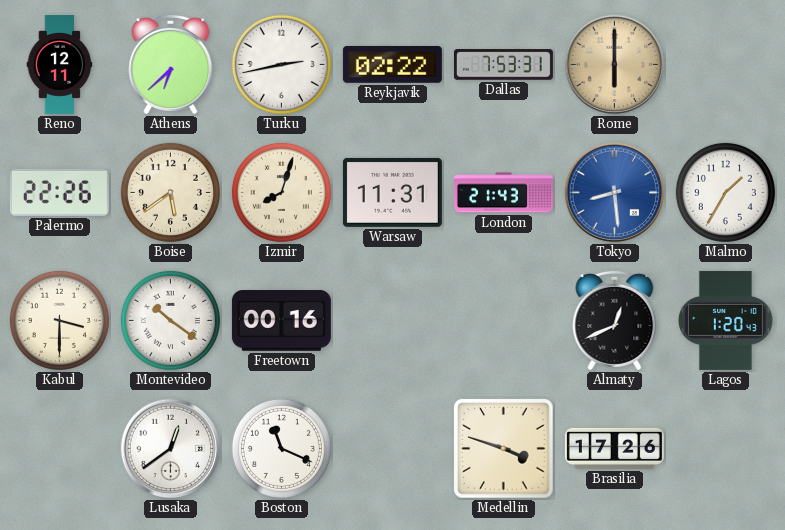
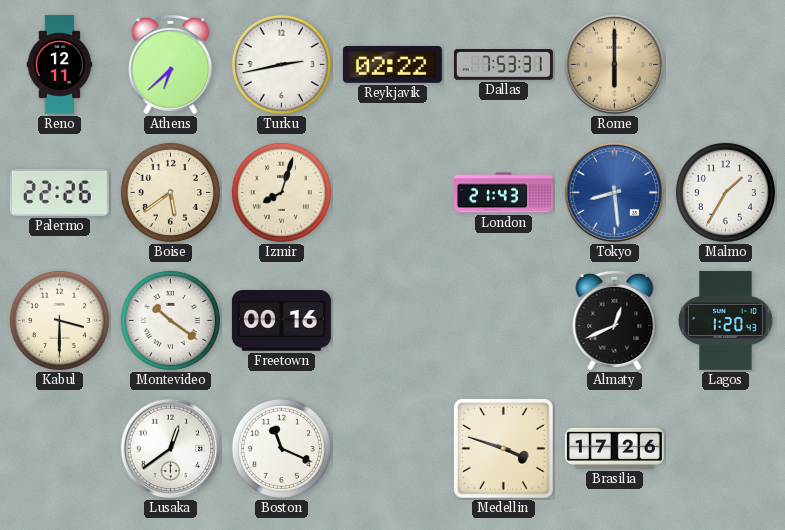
Warsaw: 11:31 -> none (392, 192)
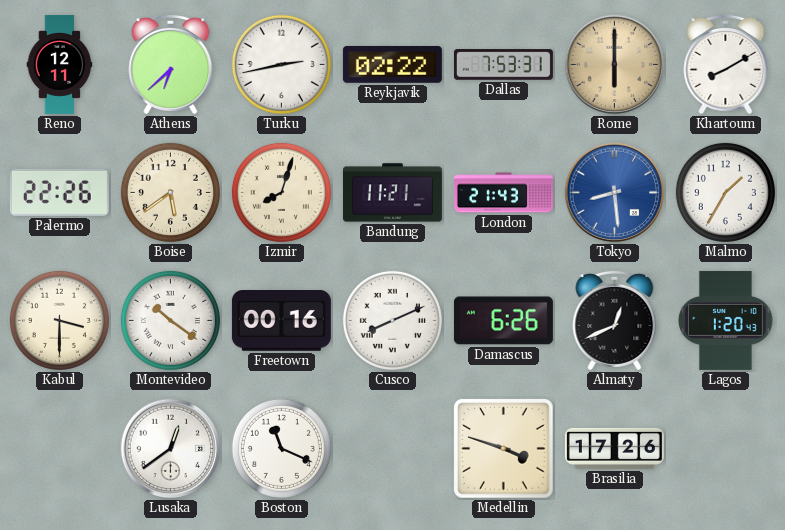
Khartoum: none -> 8:10 (726, 64)
Bandung: none -> 11:21 (392, 193)
Cusco: none -> 8:11 (392, 320)
Damascus: none -> 6:26 (503, 321)
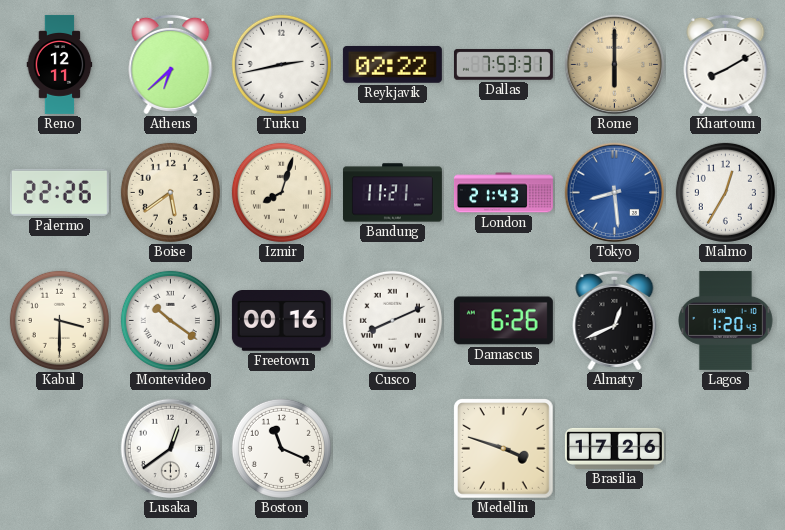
Malmo: 1:35 -> 12:35 (725, 192)
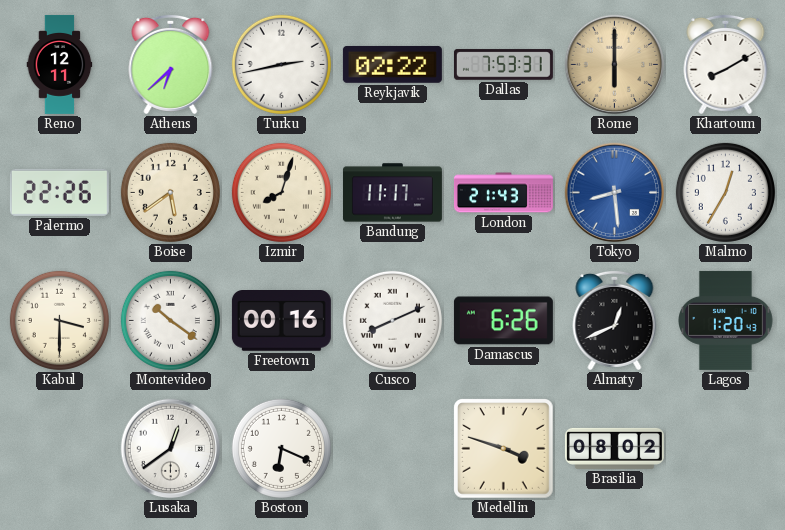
Bandung: 11:21 -> 11:17 (392, 193)
Boston: 11:19 -> 6:19 (281, 448)
Brasilia: 17:26 -> 08:02 (614, 448)
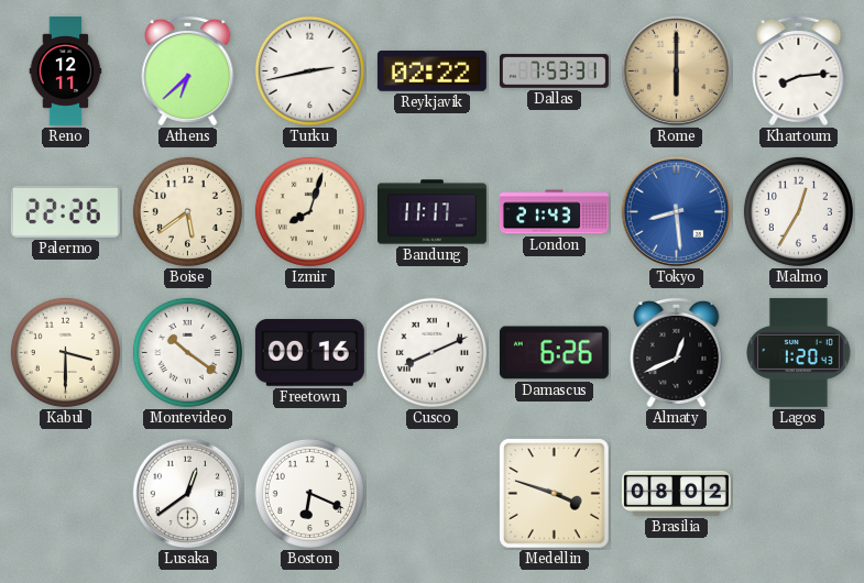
Khartoum: 8:10 -> 8:14 (799, 70)
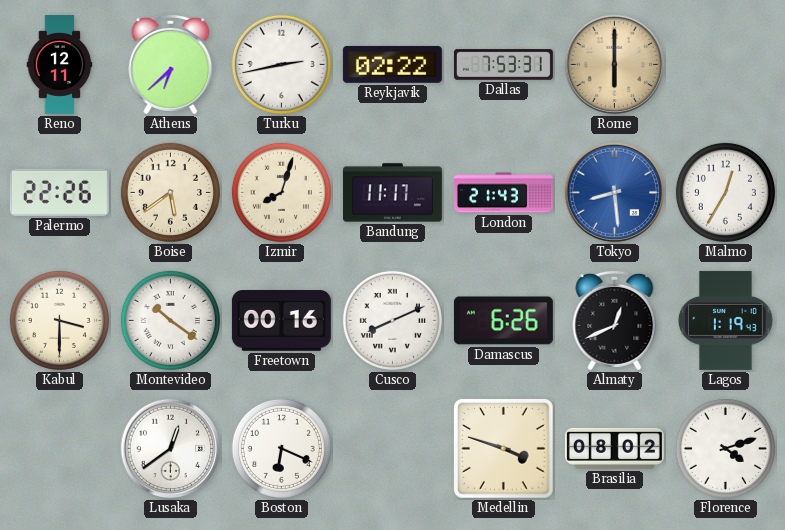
Khartoum: 8:14 -> none (799, 70)
Lagos: 1:20 -> 1:19 (726, 320)
Florence: none -> 4:12 (725, 448)
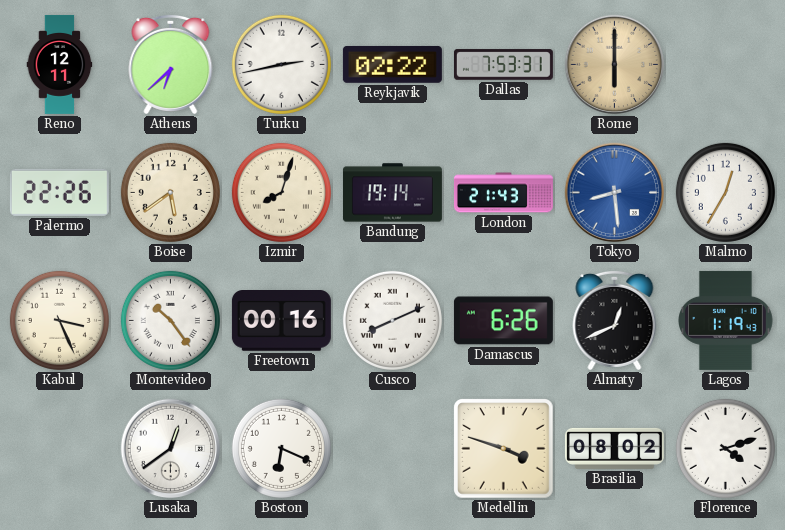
Bandung: 11:17 -> 19:14 (392, 193)
Kabul: 3:30 -> 3:26 (59, 320)
Montevideo: 10:21 -> 10:24 (170, 320)
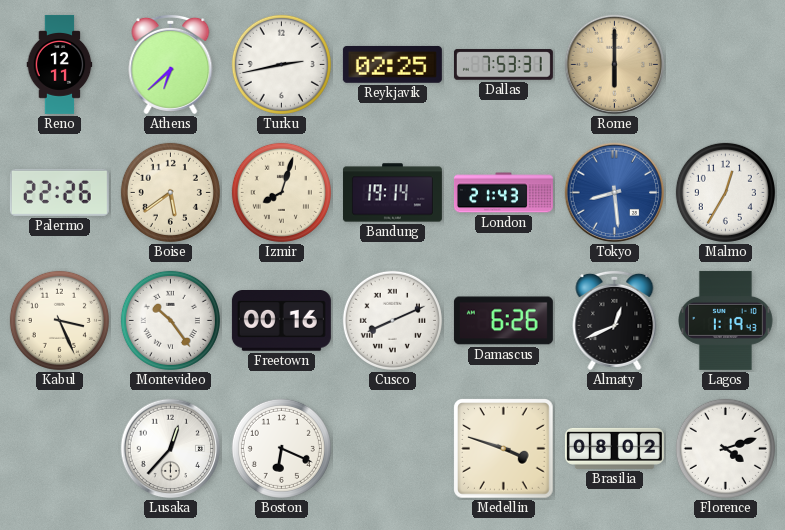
Reykjavik: 02:22 -> 02:25 (392, 64)
Lusaka: 12:39 -> 12:37 (171, 449)
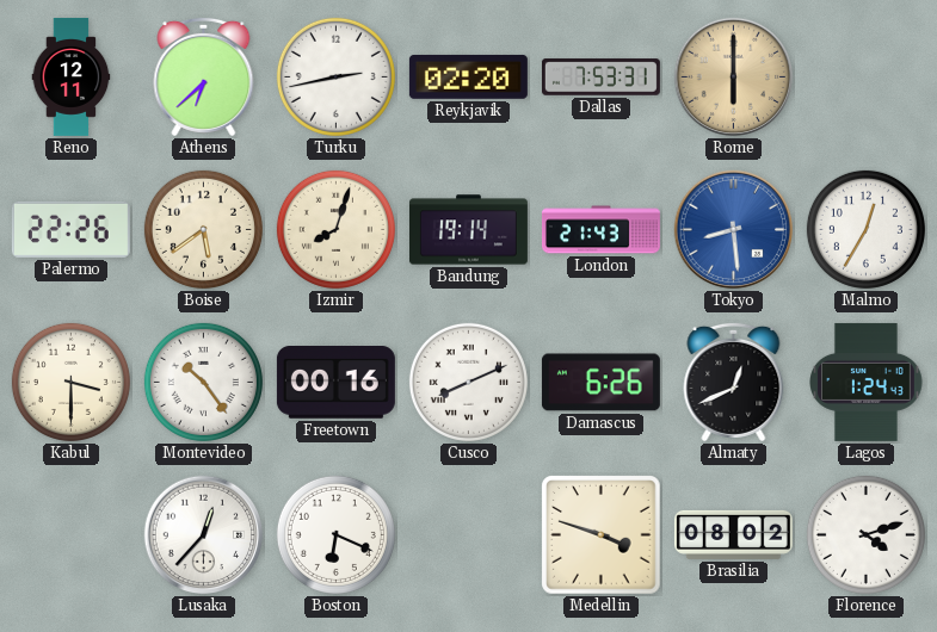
Reykjavik: 02:25 -> 02:20 (468, 76)
Kabul: 3:26 -> 3:30 (70, 382)
Lagos: 1:19 -> 1:24 (867, 382)
